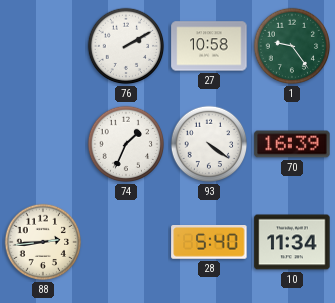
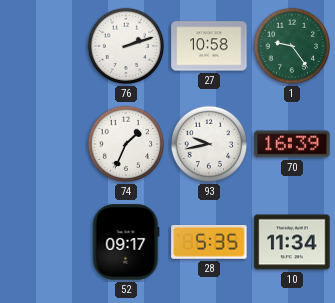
76: 2:10 -> 2:12 (126, 46)
93: 4:21 -> 9:43 (209, 144)
88: 2:44 -> none (43, 242)
52: none -> 09:17 (126, 242)
28: 5:40 -> 5:35 (209, 243)
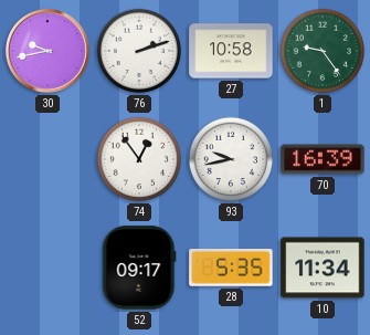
30: none -> 9:43 (47, 51)
74: 1:34 -> 12:54 (139, 159)
